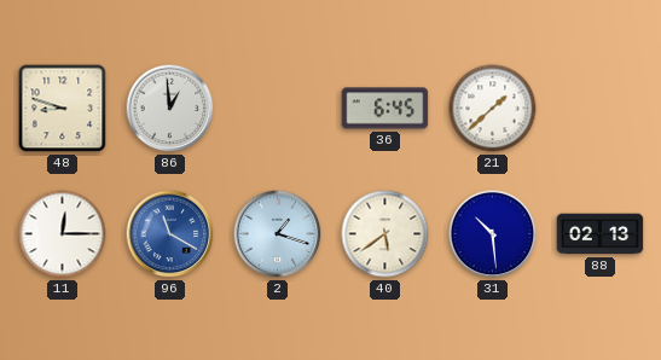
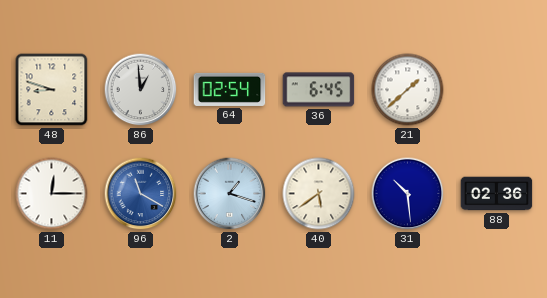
64: none -> 02:54 (230, 89)
88: 02:13 -> 02:36 (497, 194)
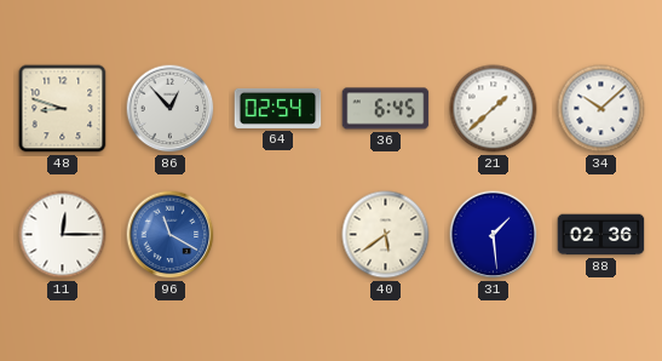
86: 12:59 -> 12:53 (171, 109)
34: none -> 10:08 (601, 109)
2: 1:18 -> none (230, 194)
31: 10:29 -> 1:29 (494, 235)
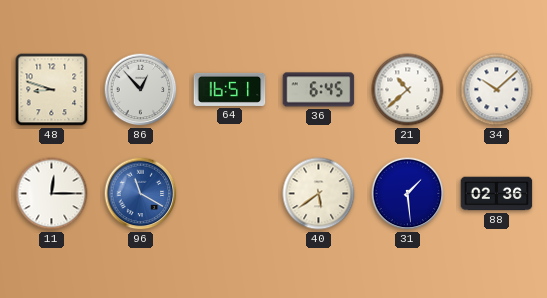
64: 02:54 -> 16:51 (230, 89)
21: 1:38 -> 10:38 (408, 90)
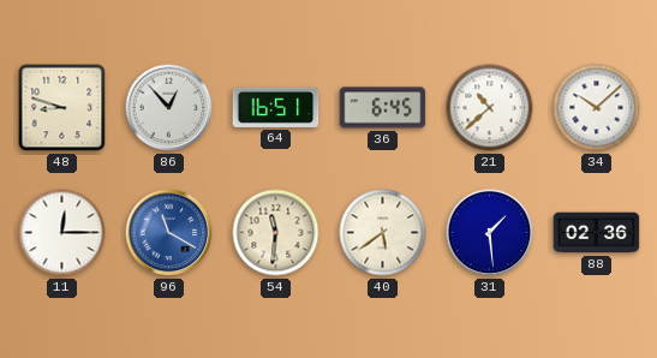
54: none -> 11:31 (276, 233)
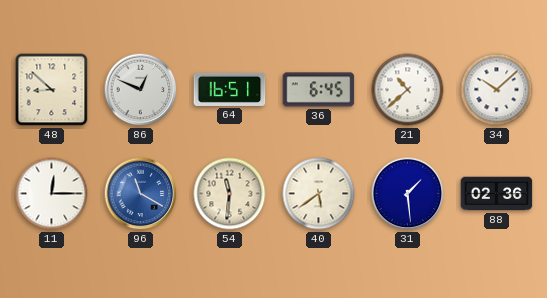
48: 8:48 -> 8:52 (52, 90)
86: 12:53 -> 12:49 (141, 90)
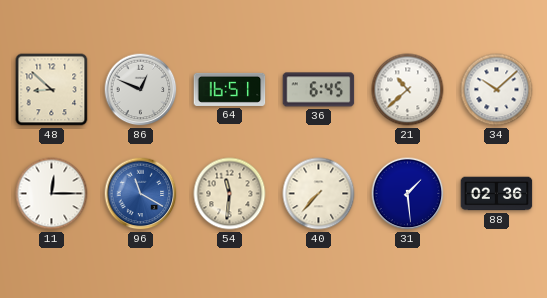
40: 5:39 -> 7:37 (319, 194)
